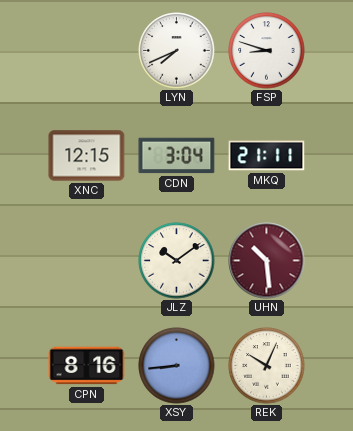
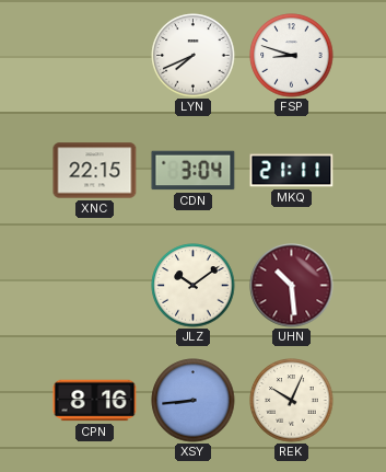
XNC: 12:15 -> 22:15 (95, 171)
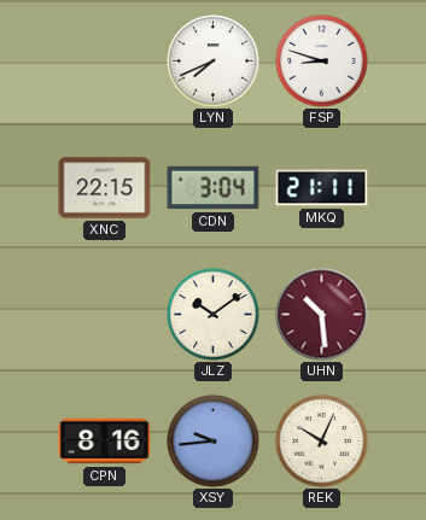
XSY: 8:44 -> 9:44 (214, 442)
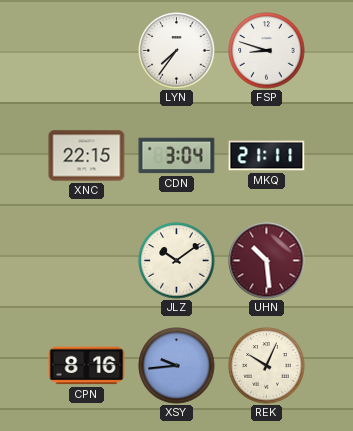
LYN: 7:41 -> 7:36 (177, 51)
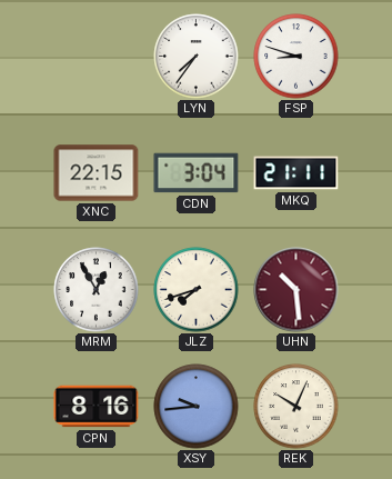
MRM: none -> 12:55 (97, 290)
JLZ: 10:09 -> 7:42 (197, 290)
